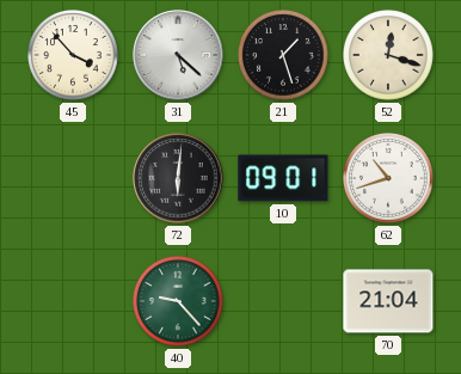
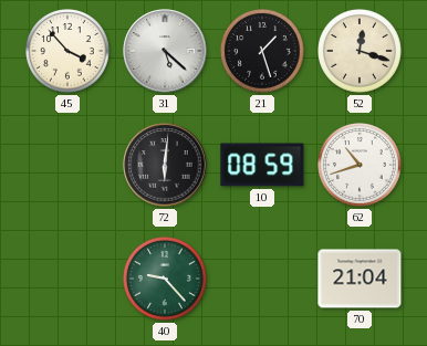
10: 09:01 -> 08:59 (262, 165)
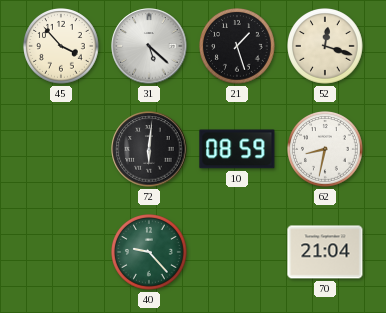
62: 10:42 -> 8:32 (326, 150)
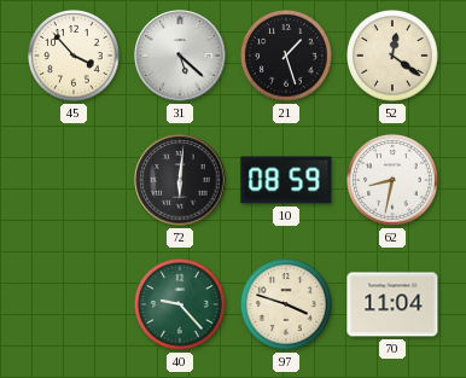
52: 12:18 -> 12:21 (394, 57)
97: none -> 3:48 (287, 306)
70: 21:04 -> 11:04 (392, 304)
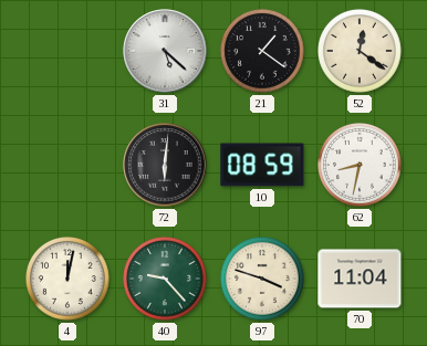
45: 3:53 -> none (75, 57)
21: 1:27 -> 1:21 (263, 52)
4: none -> 12:02 (69, 280)
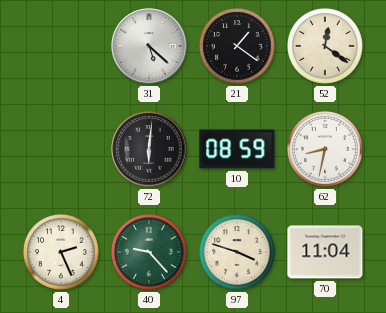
4: 12:02 -> 2:26 (62, 253)
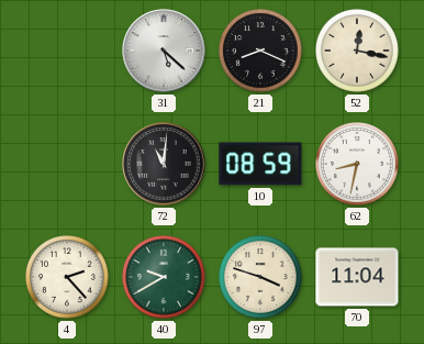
21: 1:21 -> 8:19 (261, 52)
52: 12:21 -> 12:17 (358, 52)
72: 6:01 -> 11:01 (164, 164)
4: 2:26 -> 2:23 (68, 278)
40: 9:23 -> 9:40 (165, 278)
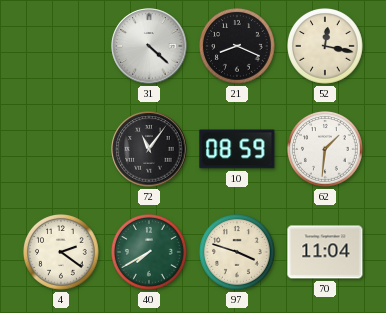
31: 5:22 -> 4:22 (149, 46)
72: 11:01 -> 11:06 (149, 149)
62: 8:32 -> 1:31 (326, 150)
4: 2:23 -> 2:21 (62, 253)
40: 9:40 -> 7:40 (150, 253)
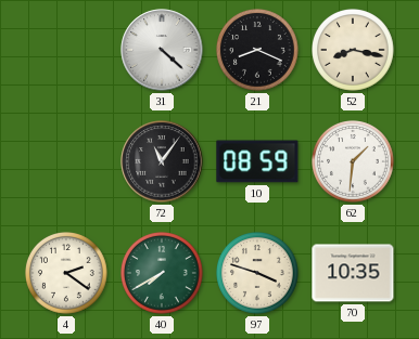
52: 12:17 -> 8:17 (354, 51)
70: 11:04 -> 10:35 (353, 273)
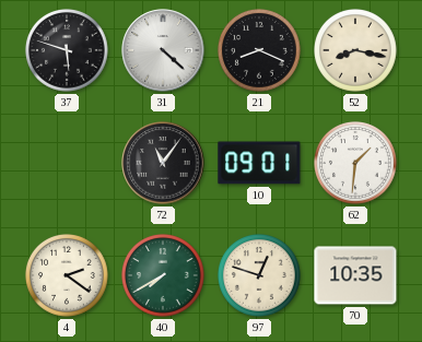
37: none -> 5:48 (68, 51)
10: 08:59 -> 09:01 (259, 163)
97: 3:48 -> 12:48 (260, 276)
